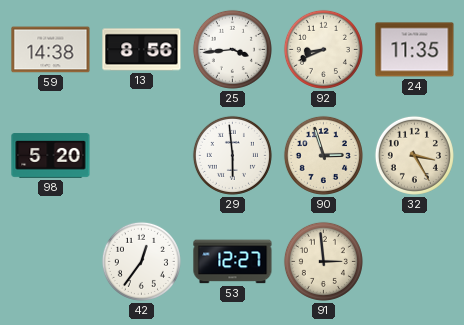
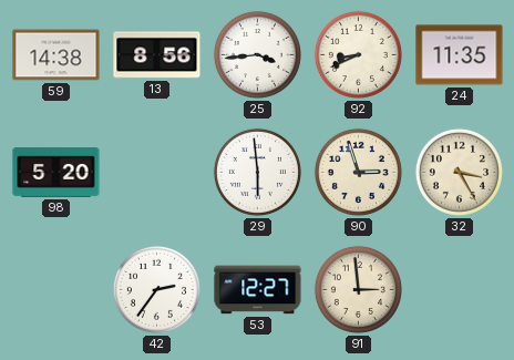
42: 12:36 -> 2:36 (156, 289)
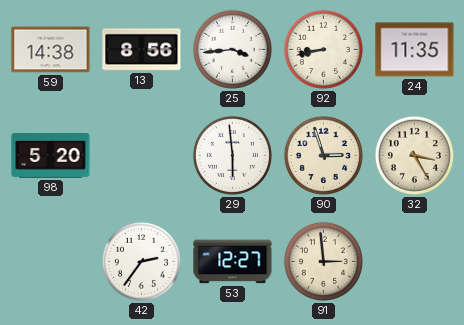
92: 8:41 -> 8:43 (323, 49)
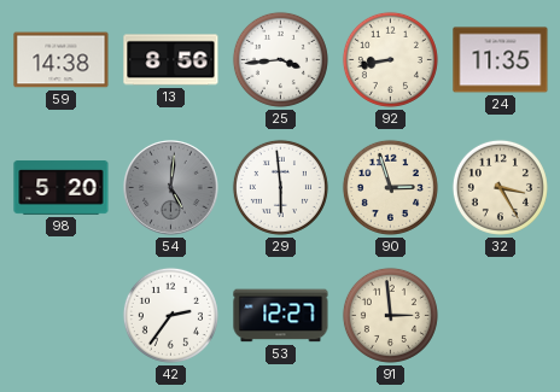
54: none -> 5:01 (171, 188)
